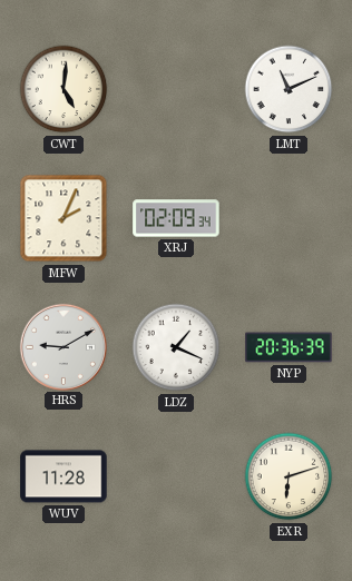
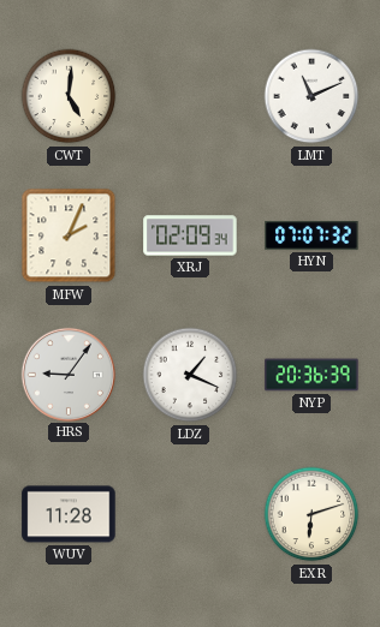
HYN: none -> 07:07 (311, 237)
HRS: 9:10 -> 9:06 (67, 374)
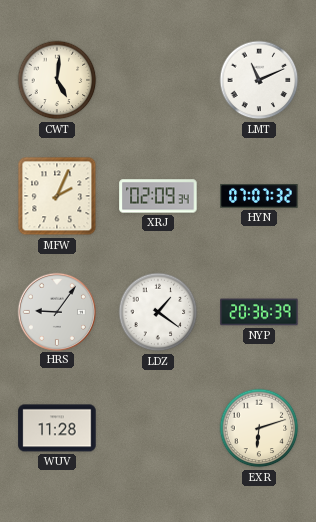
LDZ: 1:19 -> 1:21 (158, 312)
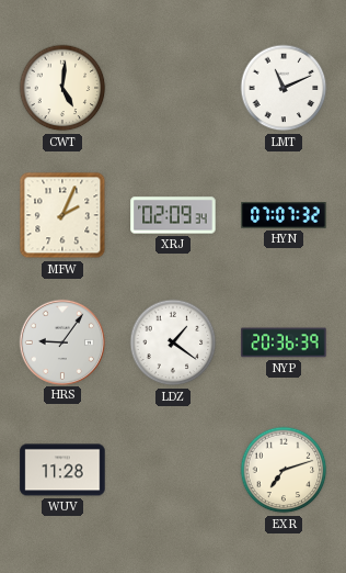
EXR: 6:12 -> 7:12 (284, 470)
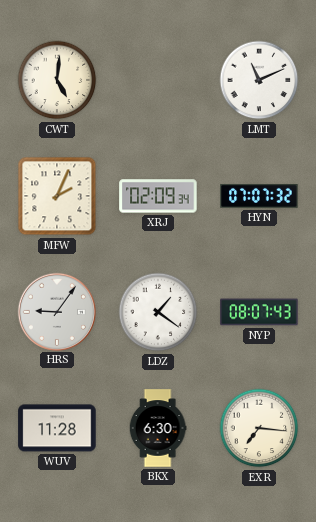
NYP: 20:36 -> 08:07 (259, 312)
BKX: none -> 6:30 (158, 428)
EXR: 7:12 -> 7:16 (259, 428)
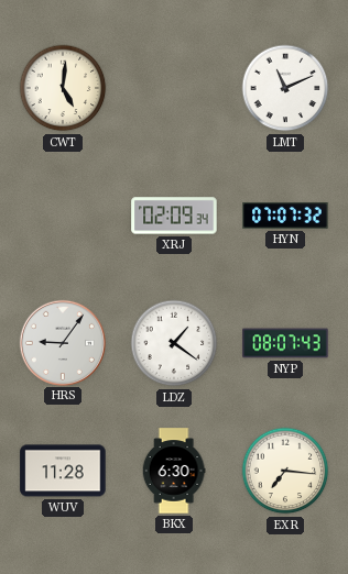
MFW: 2:04 -> none (57, 196)
